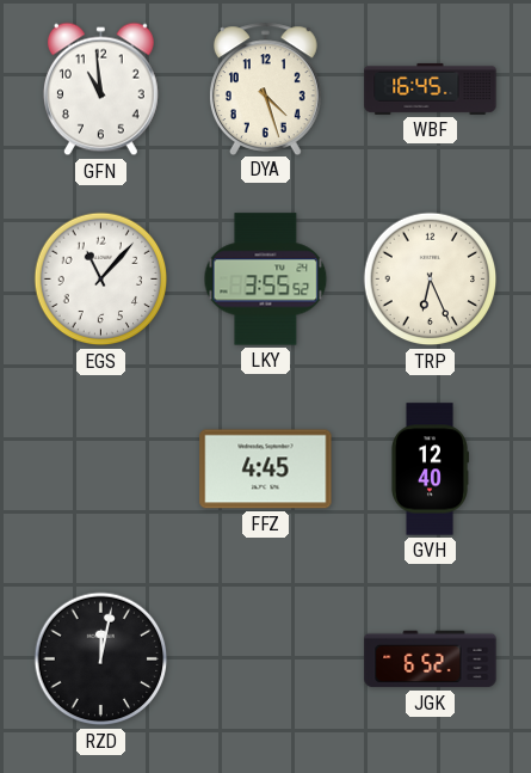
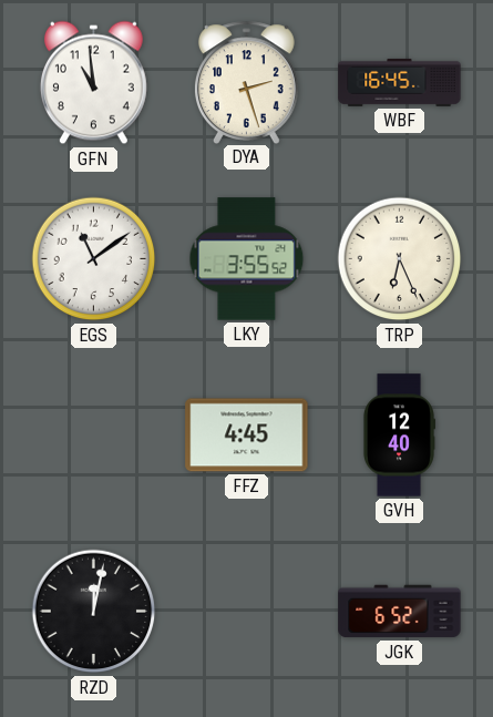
DYA: 4:27 -> 2:27 (246, 82)
EGS: 11:07 -> 11:09 (94, 259)
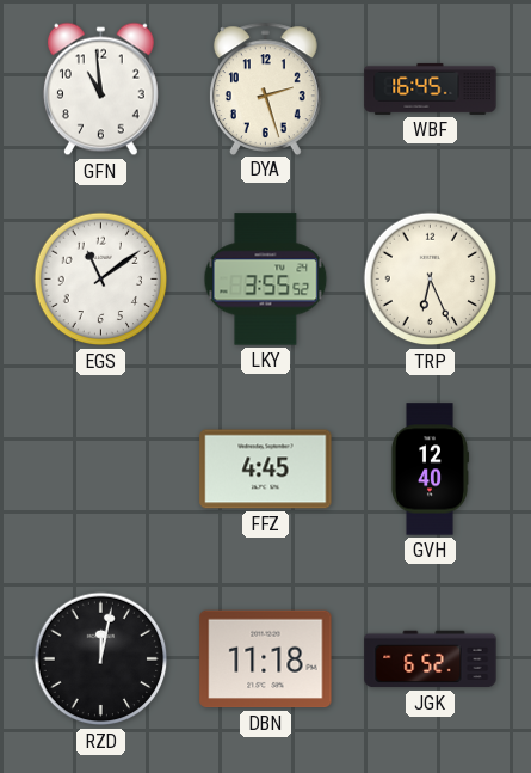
DBN: none -> 11:18 (266, 659)
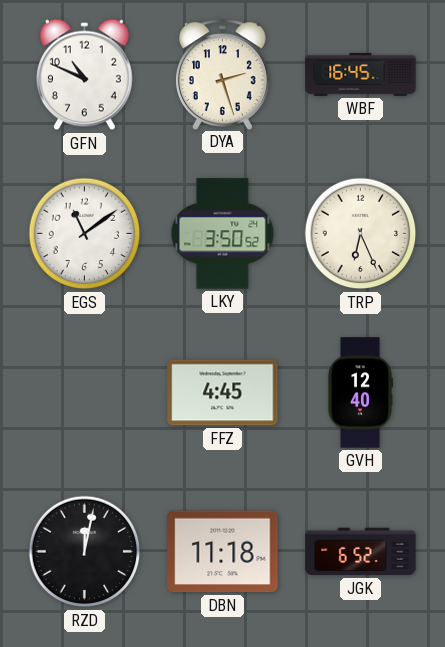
GFN: 10:59 -> 10:49 (84, 75)
LKY: 3:55 -> 3:50 (223, 234)
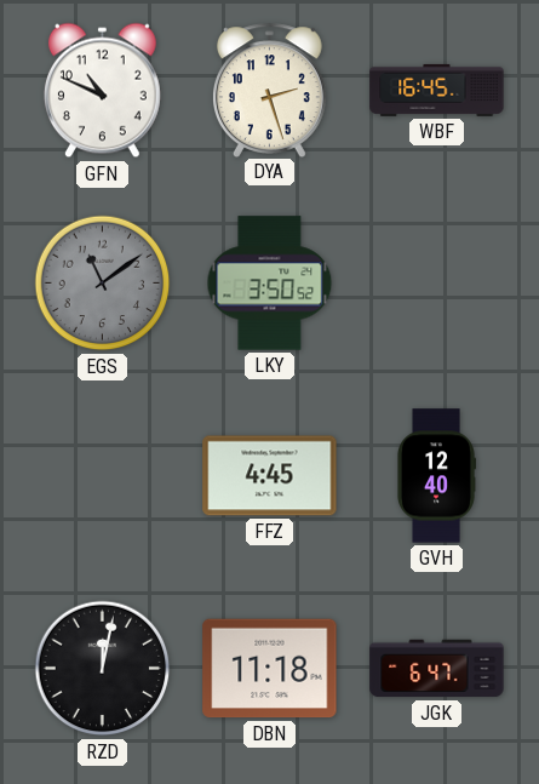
EGS dial: white -> grey (103, 284)
TRP: 6:26 -> none (361, 234)
JGK: 6:52 -> 6:47 (437, 669)
